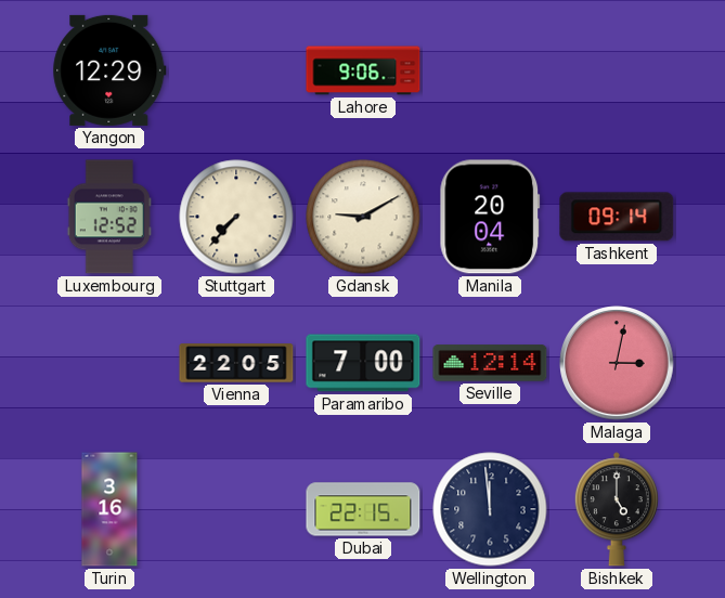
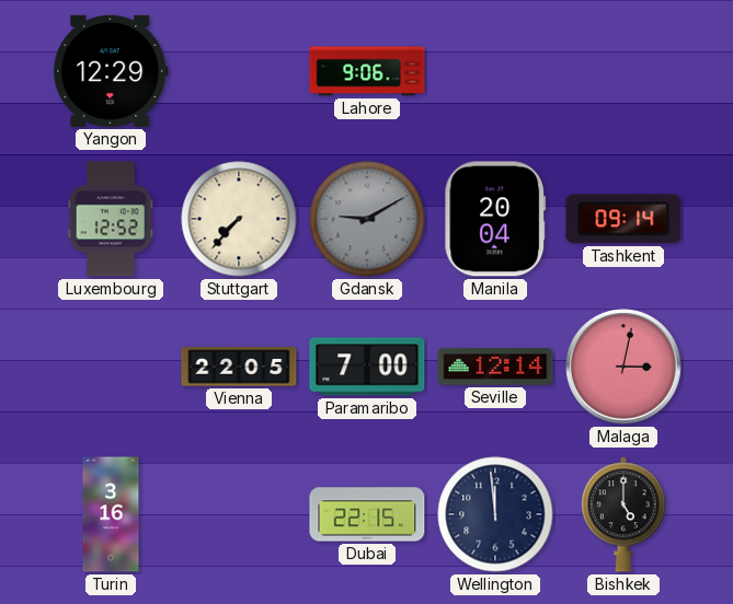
Gdansk dial: cream -> grey (367, 219)
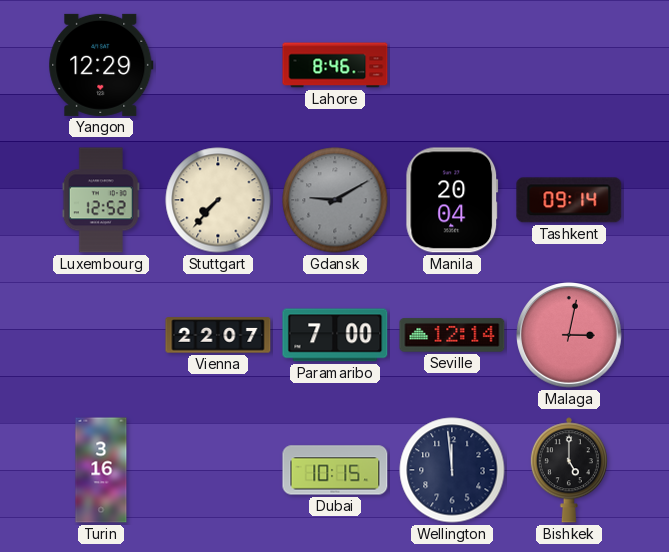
Lahore: 9:06 -> 8:46 (335, 65)
Vienna: 22:05 -> 22:07 (218, 335)
Dubai: 22:15 -> 10:15 (335, 470)
